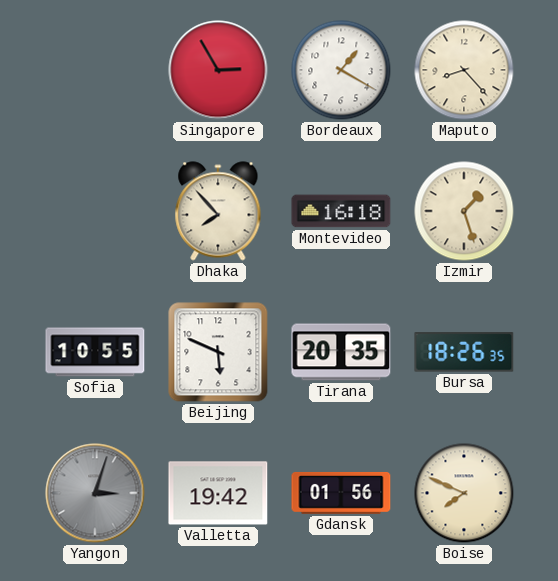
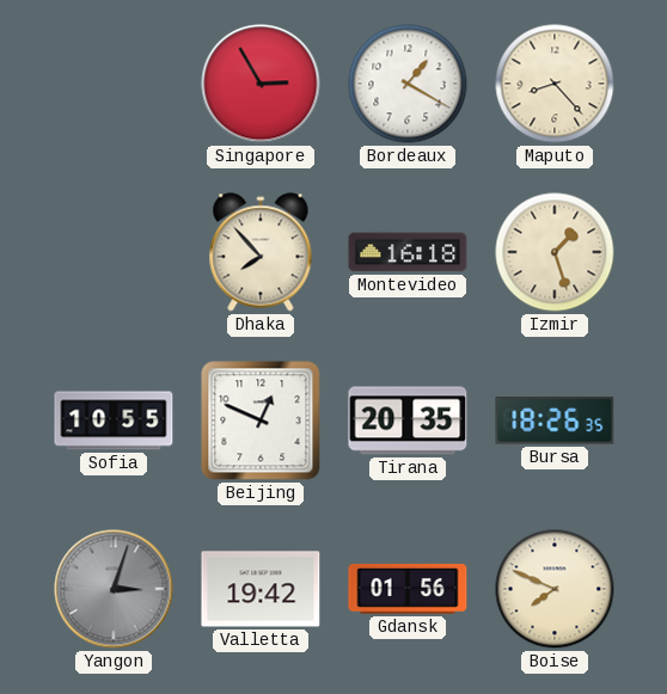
Beijing: 5:49 -> 12:49 (261, 420)
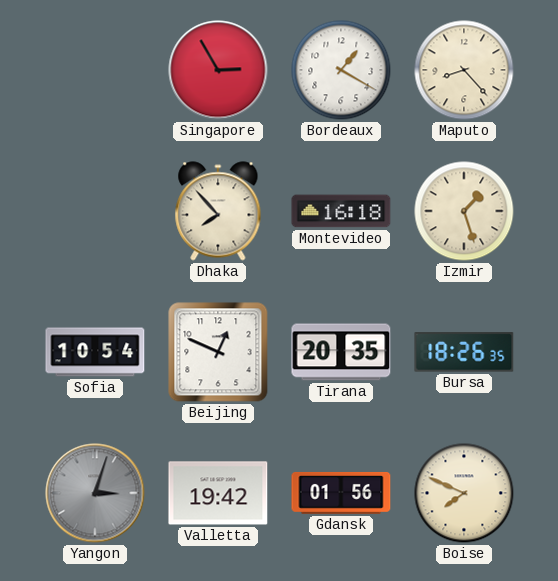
Sofia: 10:55 -> 10:54 (95, 352)
